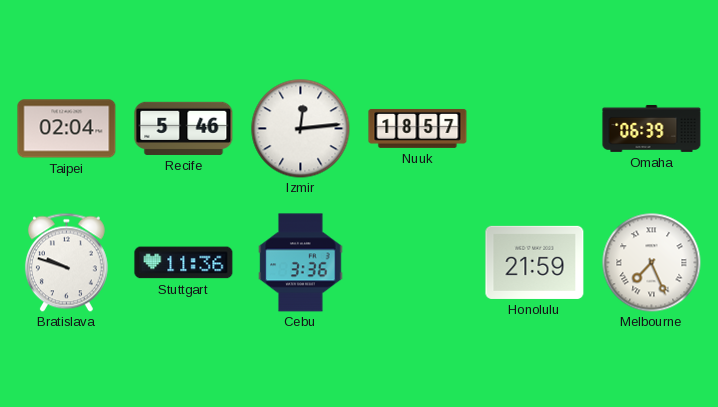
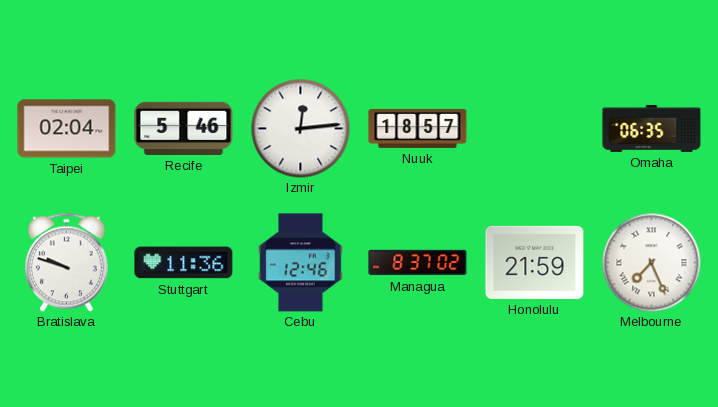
Omaha: 06:39 -> 06:35 (652, 128)
Cebu: 3:36 -> 12:46 (301, 263)
Managua: none -> 8:37 (418, 263)
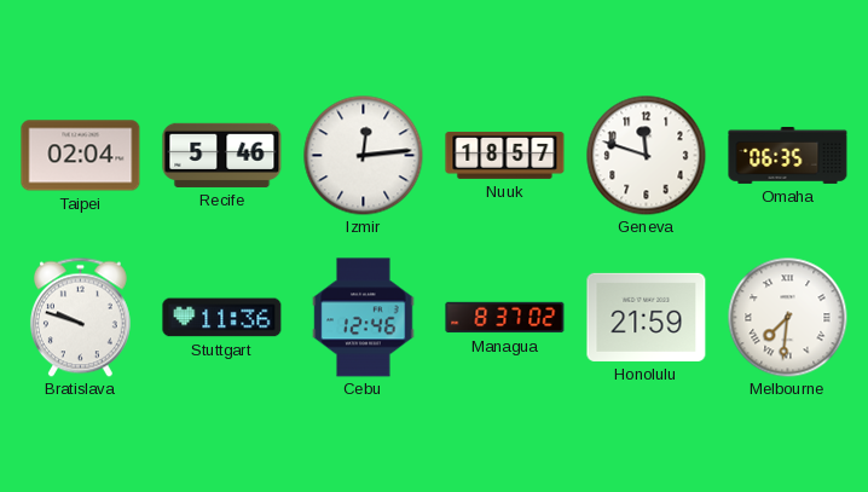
Geneva: none -> 11:48 (647, 156)
Melbourne: 7:26 -> 7:31 (788, 318)
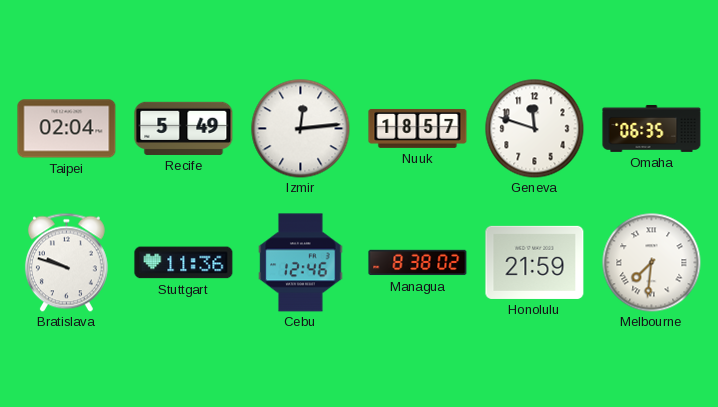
Recife: 5:46 -> 5:49 (184, 128)
Managua: 8:37 -> 8:38 (418, 263)
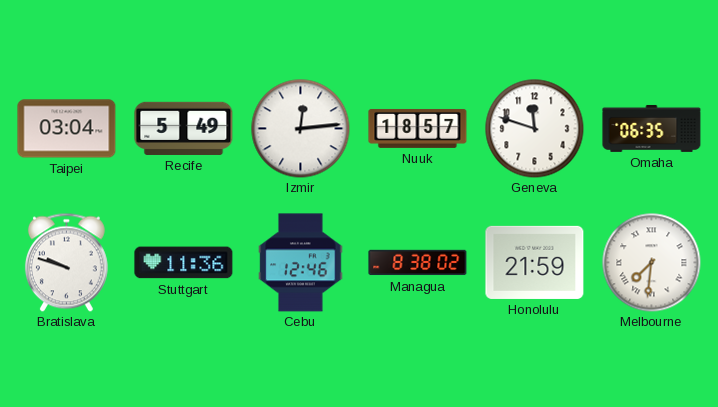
Taipei: 02:04 -> 03:04 (67, 129)
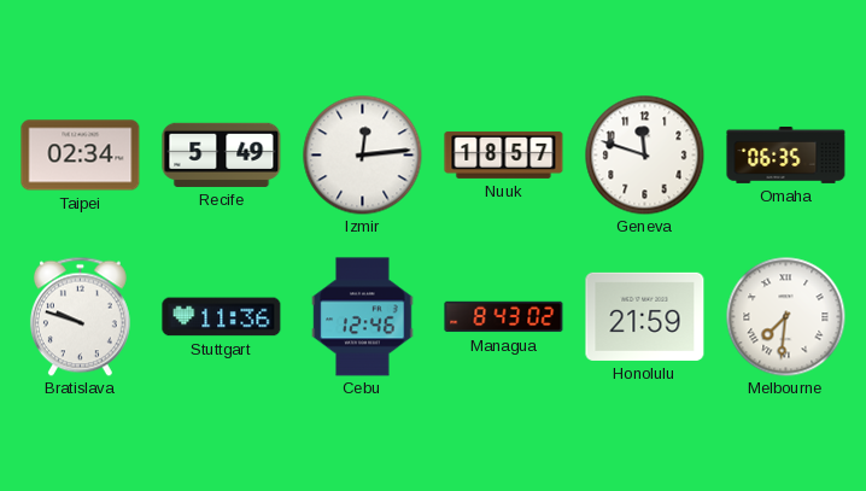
Taipei: 03:04 -> 02:34 (81, 156)
Managua: 8:38 -> 8:43 (504, 317)
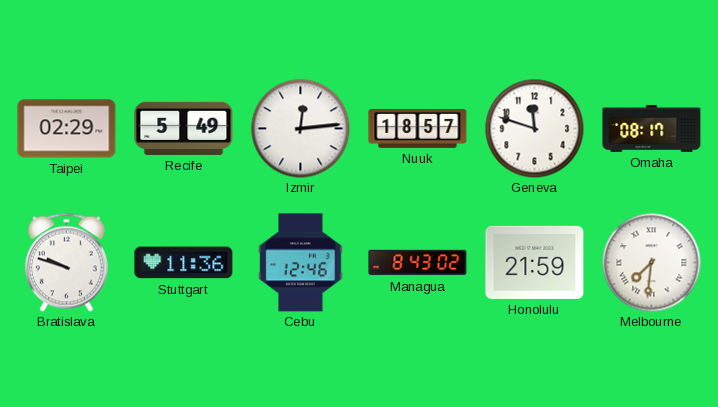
Taipei: 02:34 -> 02:29 (67, 129)
Omaha: 06:35 -> 08:17 (652, 128)
